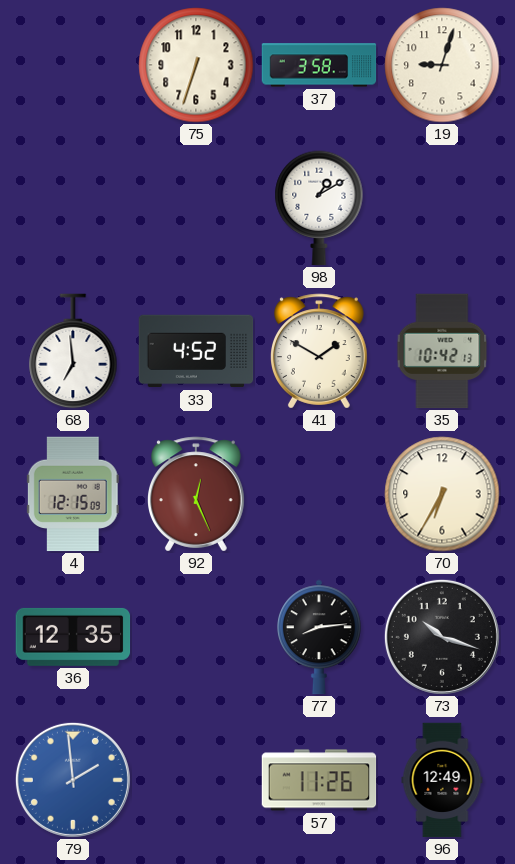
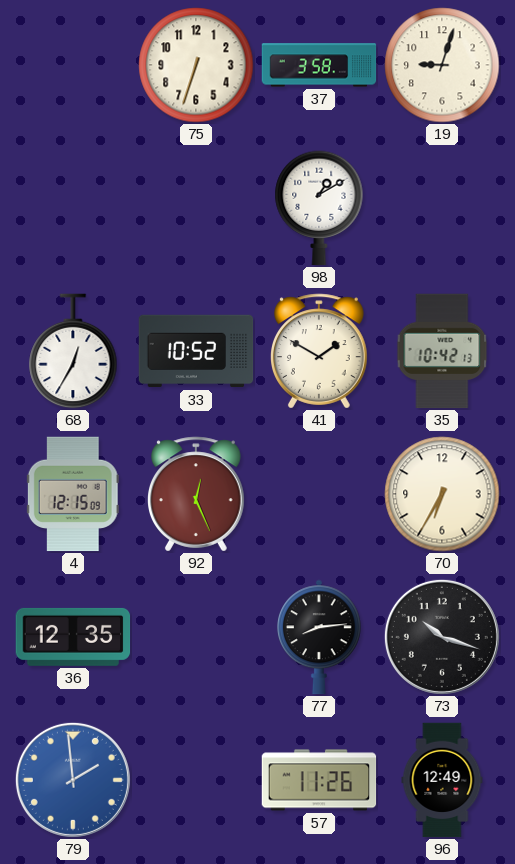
68: 6:59 -> 12:35 (73, 351)
33: 4:52 -> 10:52 (196, 351)
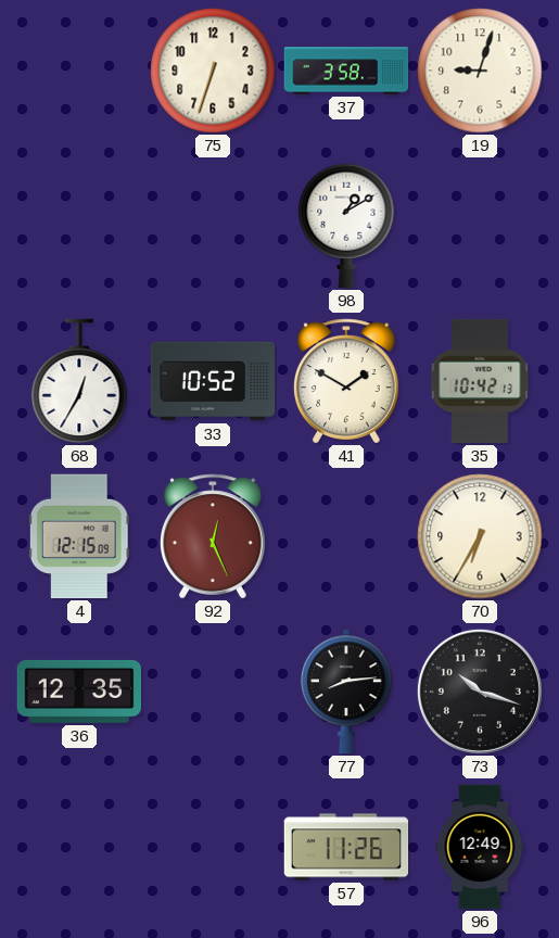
79: 1:59 -> none (73, 780)
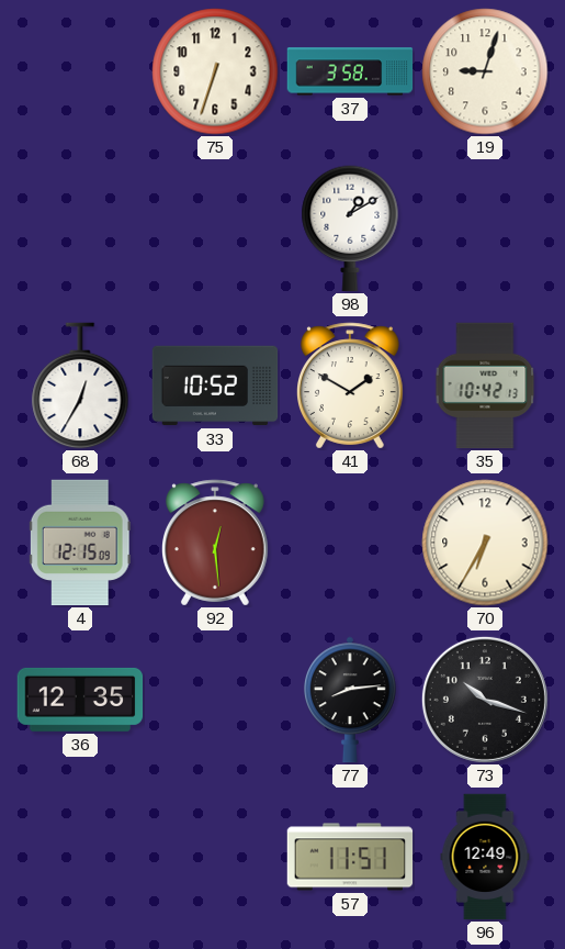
92: 12:26 -> 12:29 (216, 543)
57: 11:26 -> 11:51 (350, 857)
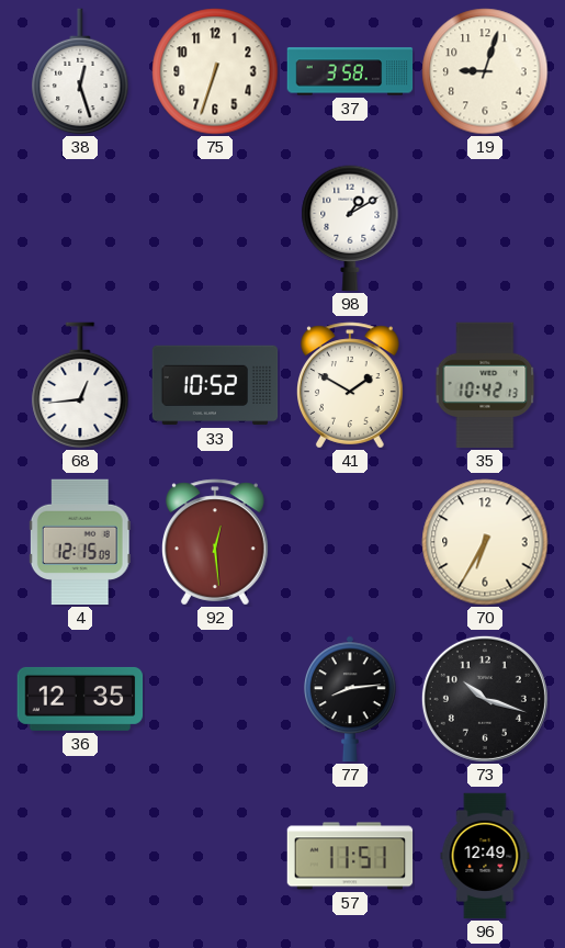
38: none -> 12:27 (80, 71)
68: 12:35 -> 12:44 (80, 385)
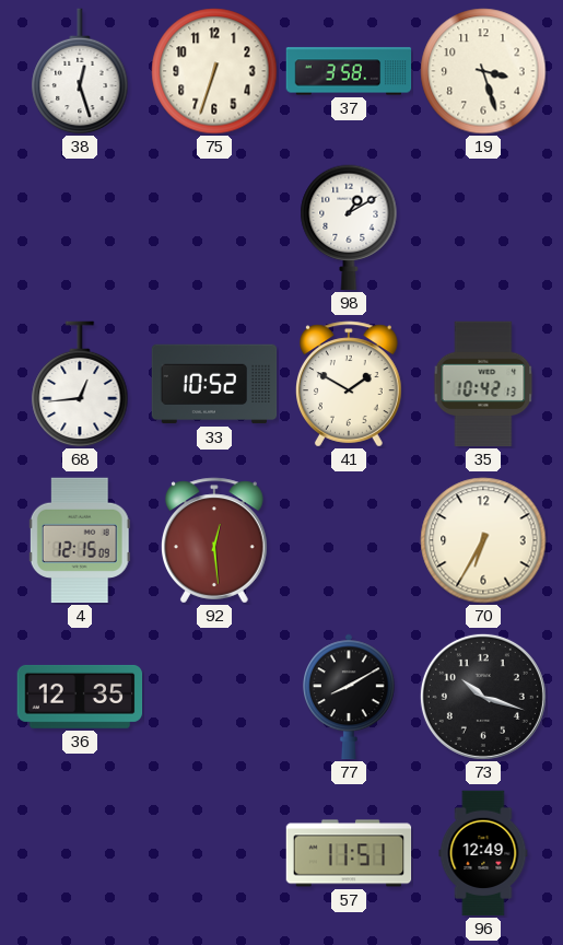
19: 9:03 -> 3:27 (483, 71)
77: 8:14 -> 8:10 (350, 697)
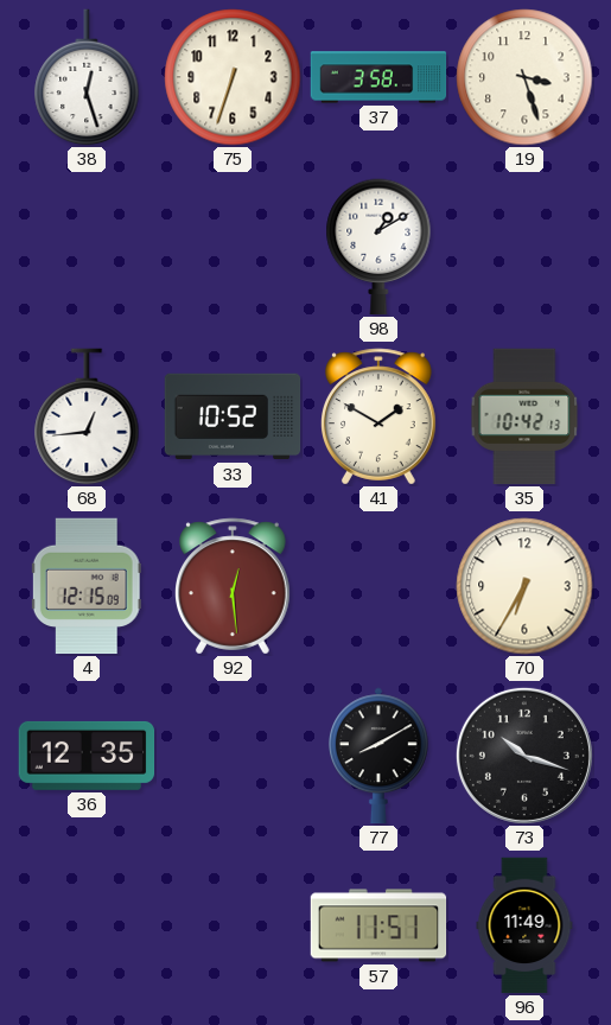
96: 12:49 -> 11:49 (524, 925)
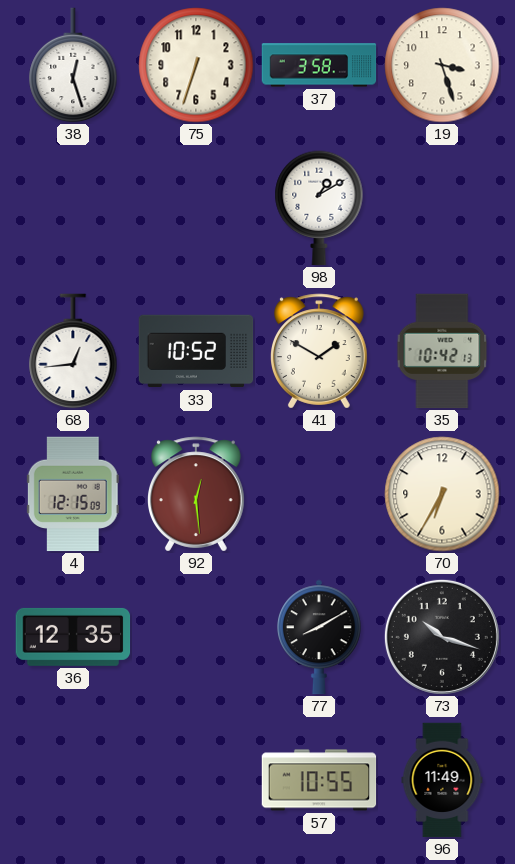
57: 11:51 -> 10:55 (319, 780)
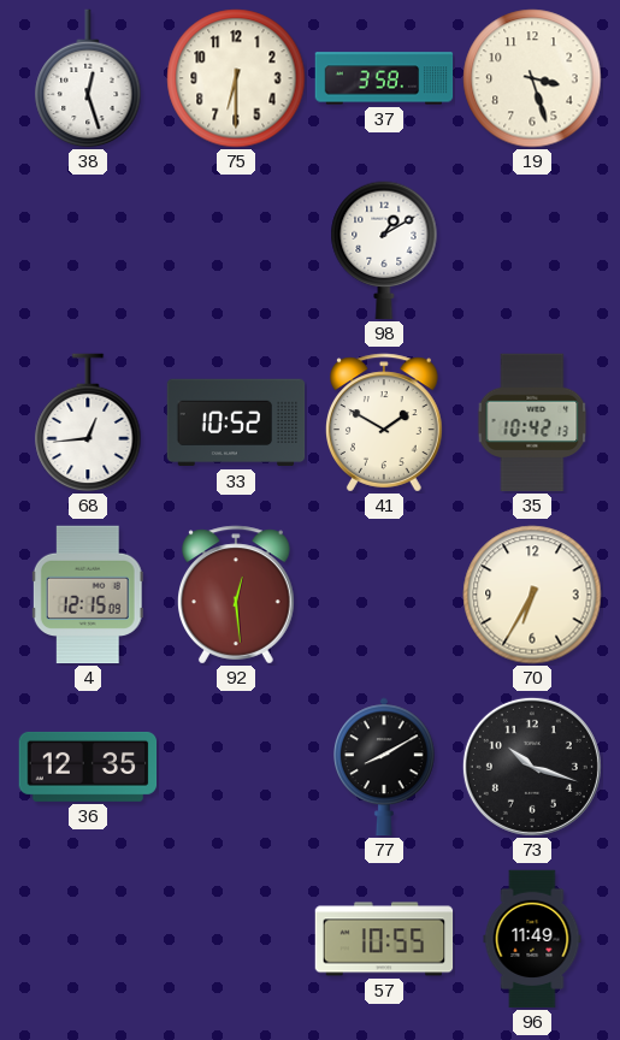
75: 6:33 -> 6:30 (236, 78)
